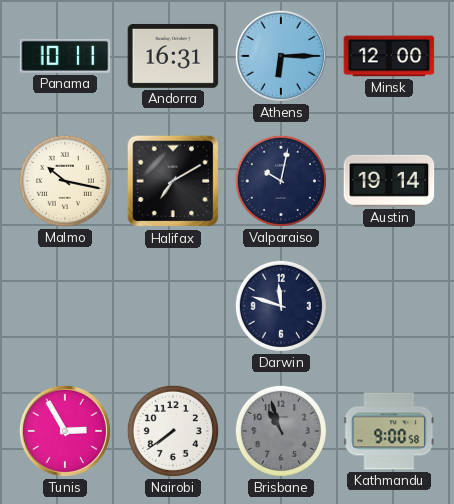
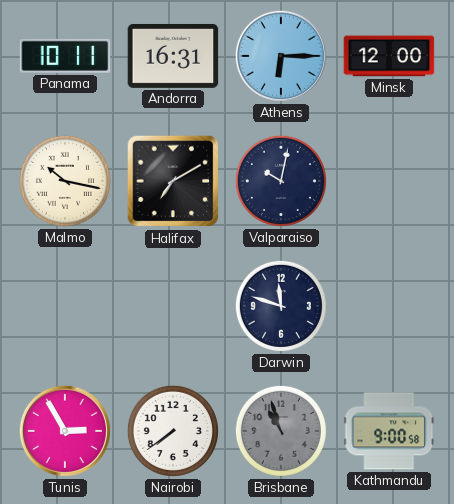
Austin: 19:14 -> none (389, 181)
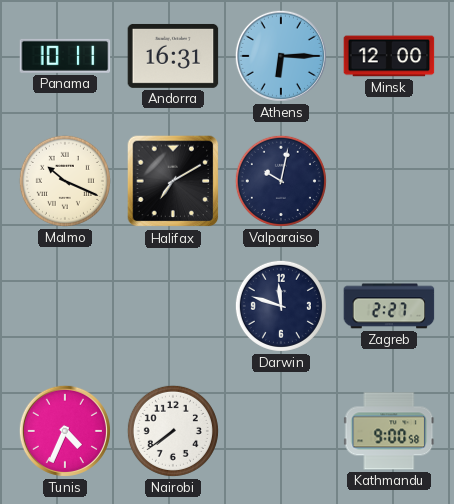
Malmo: 10:17 -> 10:19 (65, 181)
Zagreb: none -> 2:27 (389, 306)
Tunis: 2:55 -> 4:34 (65, 431)
Brisbane: 10:57 -> none (281, 431)
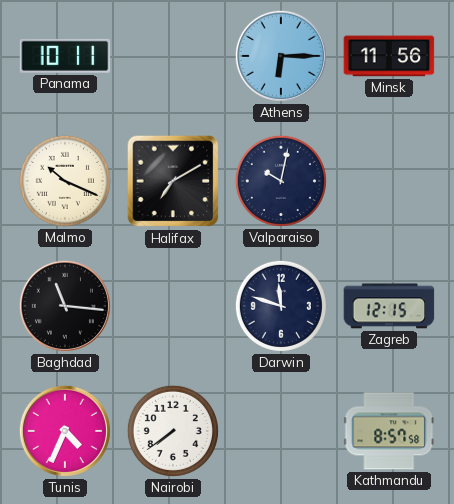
Andorra: 16:31 -> none (173, 56)
Minsk: 12:00 -> 11:56 (389, 56)
Baghdad: none -> 11:16 (65, 306)
Zagreb: 2:27 -> 12:15 (389, 306)
Kathmandu: 9:00 -> 8:57 (389, 431)
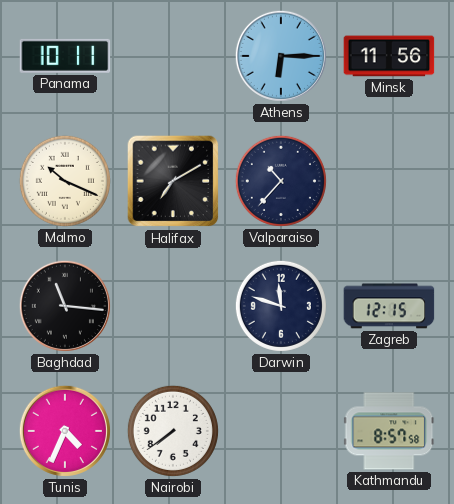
Valparaiso: 10:02 -> 10:37 (281, 181)
